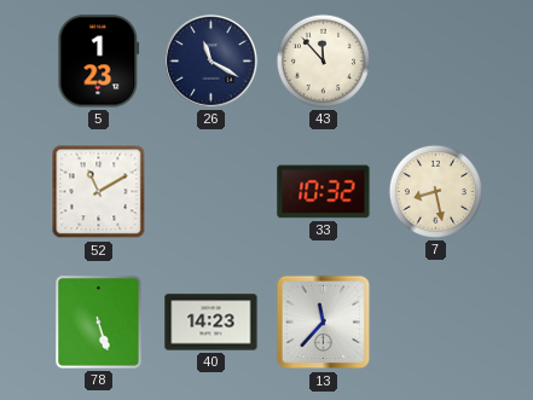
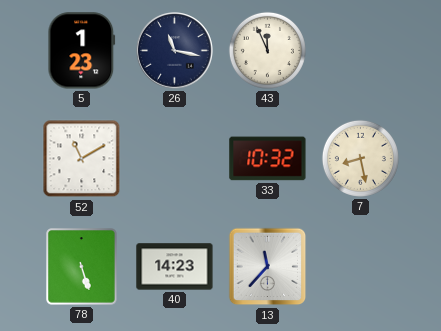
26: 11:20 -> 11:17 (175, 51)
43: 11:53 -> 11:56 (267, 50)
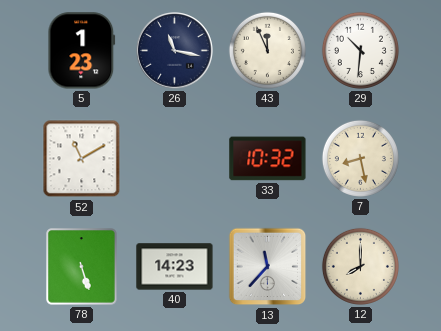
29: none -> 10:31 (360, 50)
12: none -> 8:00 (360, 266)
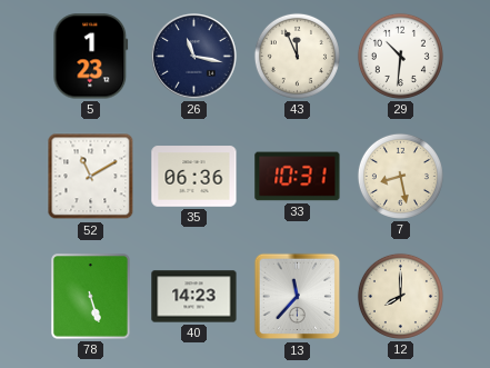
35: none -> 06:36 (194, 177)
33: 10:32 -> 10:31 (298, 177)
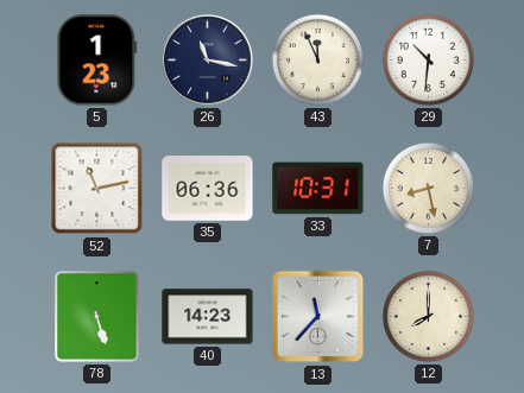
52: 11:10 -> 11:13 (97, 189)
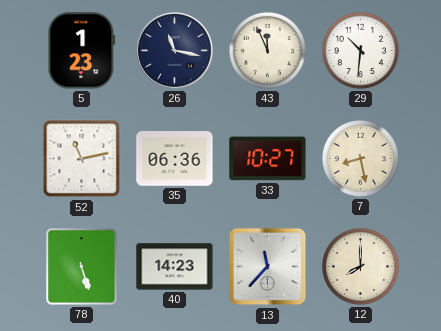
33: 10:31 -> 10:27 (268, 159)
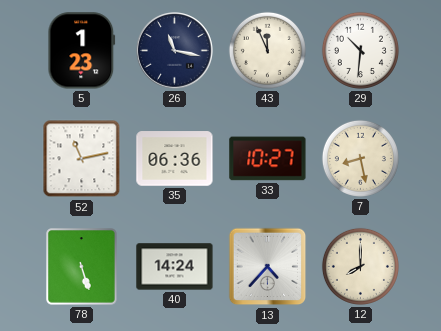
40: 14:23 -> 14:24 (175, 267)
13: 11:37 -> 4:37 (268, 267)
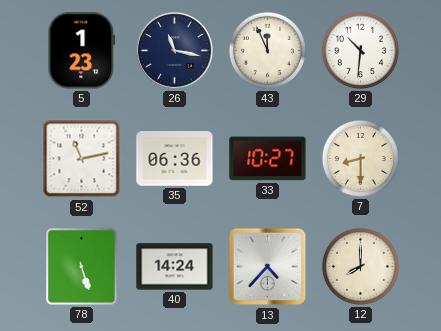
7: 8:28 -> 8:30 (360, 158)
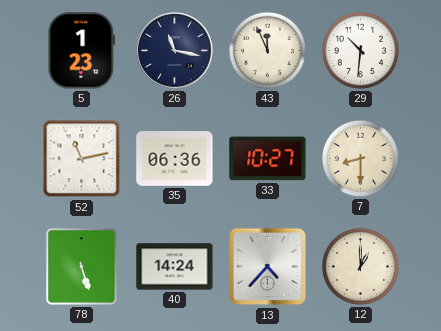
12: 8:00 -> 1:00 (360, 266)
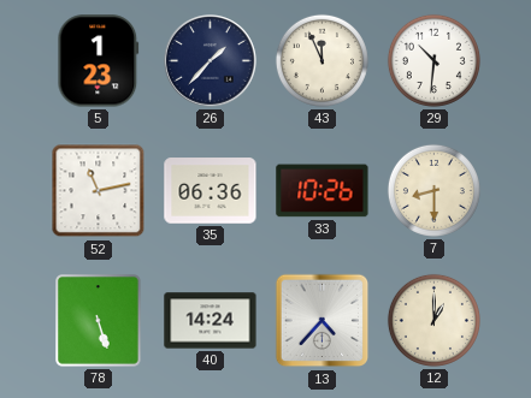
26: 11:17 -> 1:37 (211, 61)
33: 10:27 -> 10:26 (323, 191)
